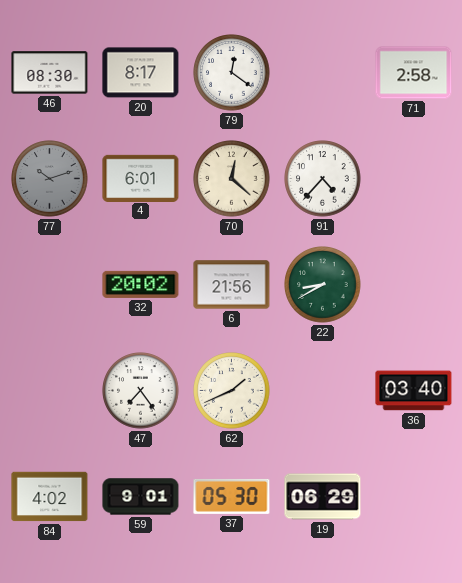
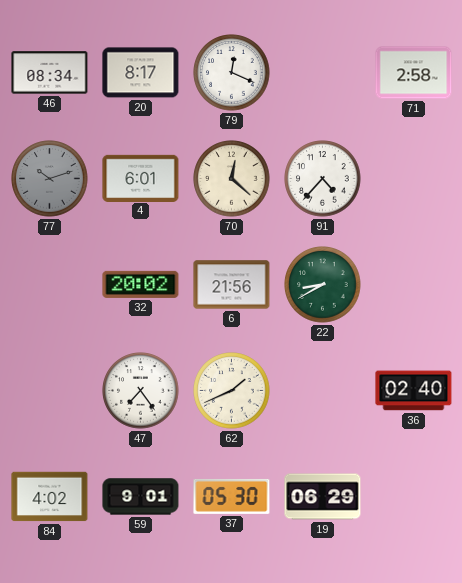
46: 08:30 -> 08:34 (50, 73)
79: 12:21 -> 12:19 (232, 73)
36: 03:40 -> 02:40 (414, 391)
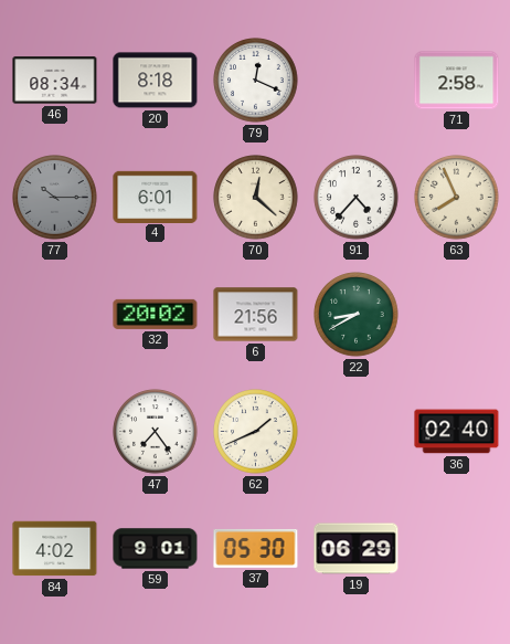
20: 8:17 -> 8:18 (156, 81)
77: 10:12 -> 10:15 (55, 198)
63: none -> 7:56 (457, 198)
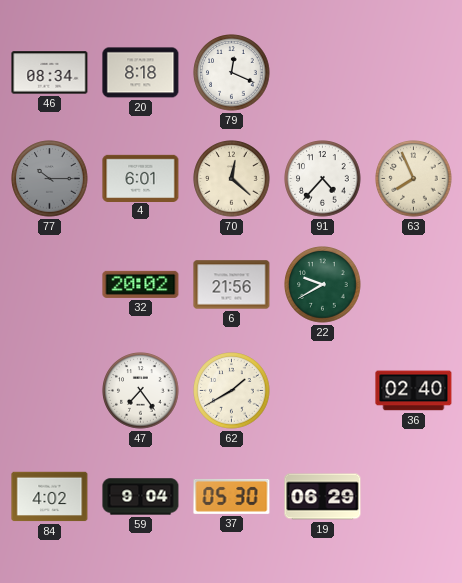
71: 2:58 -> none (457, 81)
22: 8:40 -> 9:40 (323, 285)
62: 1:41 -> 1:40 (232, 391)
59: 9:01 -> 9:04 (141, 497)
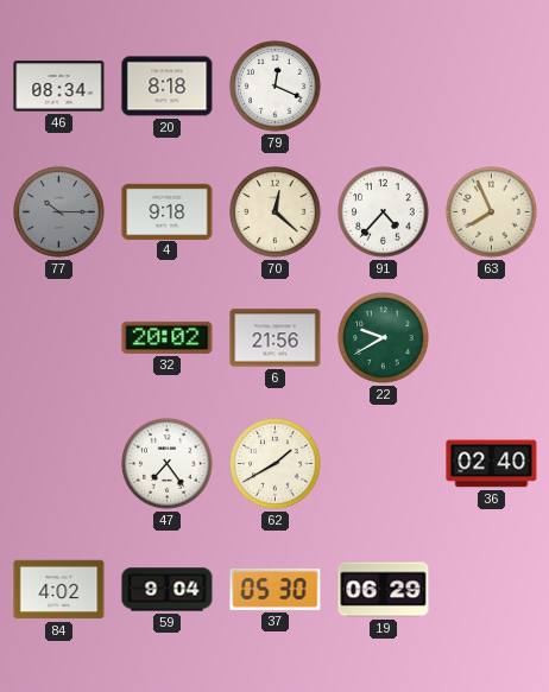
4: 6:01 -> 9:18 (168, 211)
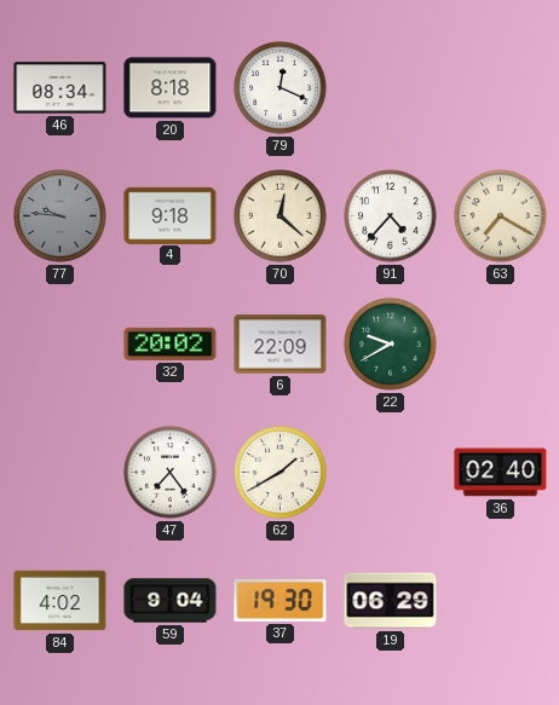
77: 10:15 -> 9:46 (60, 216)
63: 7:56 -> 7:20 (501, 216)
6: 21:56 -> 22:09 (281, 345)
37: 05:30 -> 19:30 (281, 600)
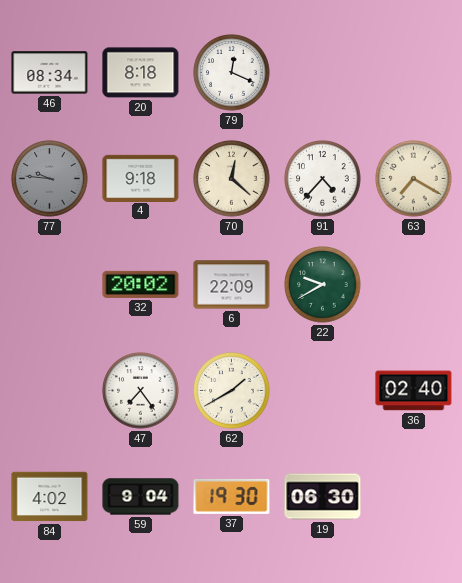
19: 06:29 -> 06:30 (323, 497)
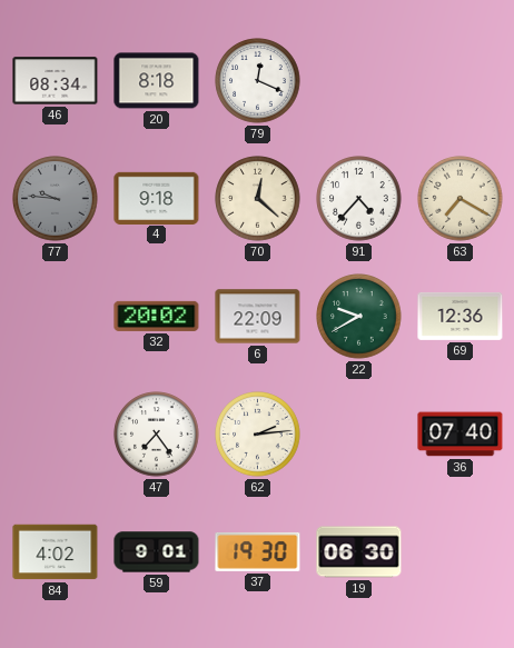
69: none -> 12:36 (461, 316)
62: 1:40 -> 2:14 (258, 435)
36: 02:40 -> 07:40 (461, 435)
59: 9:04 -> 9:01 (157, 552)
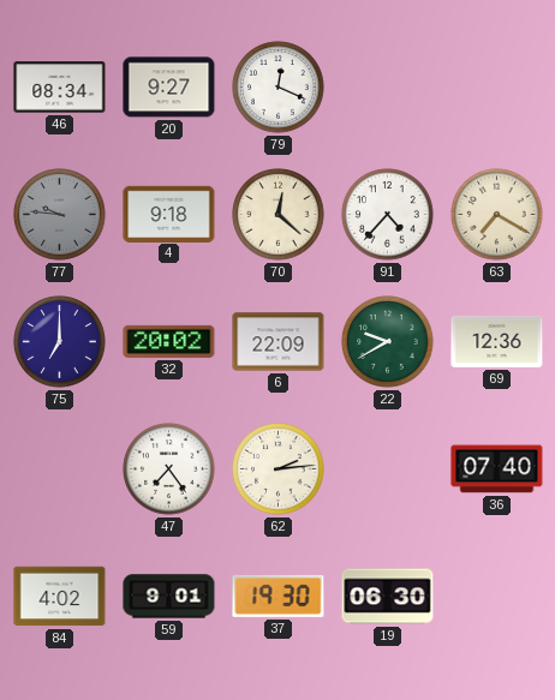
20: 8:18 -> 9:27 (169, 88)
75: none -> 7:00 (60, 342)
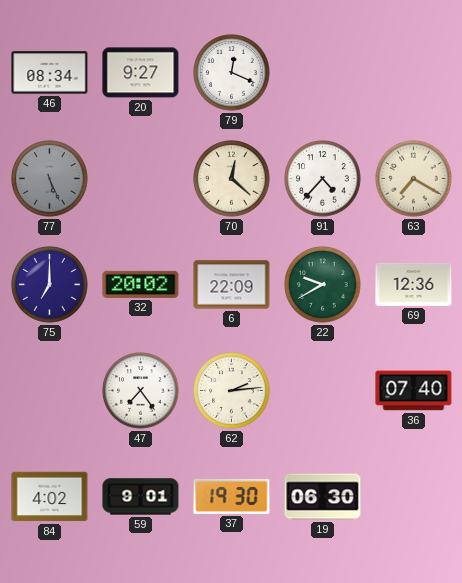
77: 9:46 -> 5:26 (50, 179)
4: 9:18 -> none (169, 214)
